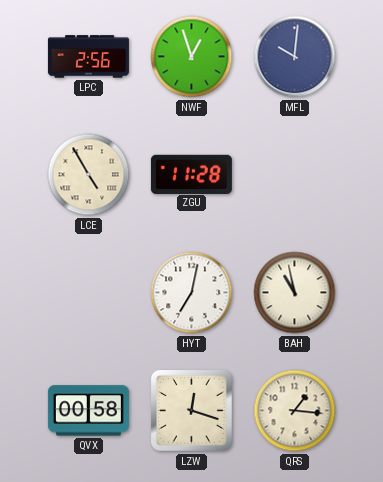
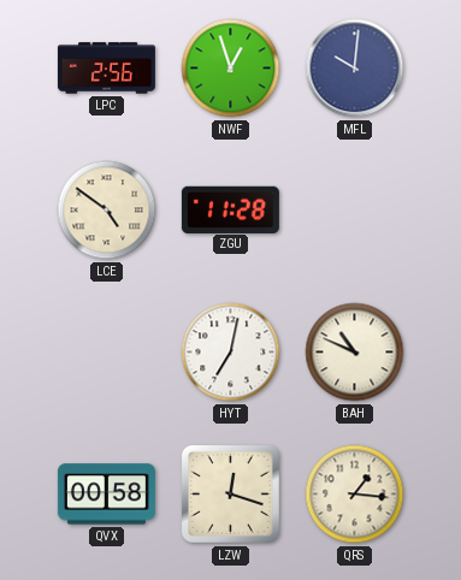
LCE: 4:55 -> 4:51 (107, 211)
BAH: 10:58 -> 10:49 (355, 353)
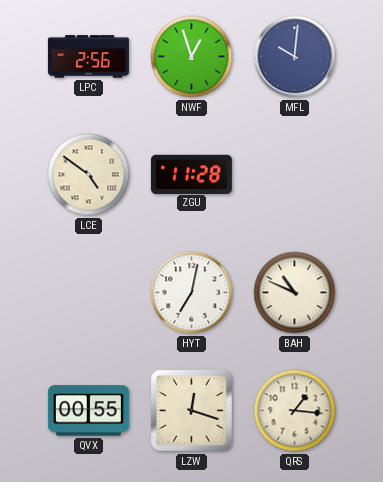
QVX: 00:58 -> 00:55 (88, 411)
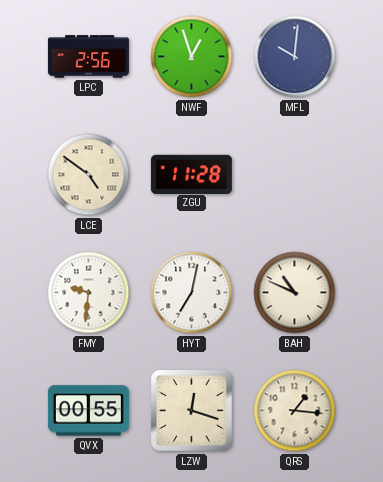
FMY: none -> 9:31 (89, 293)
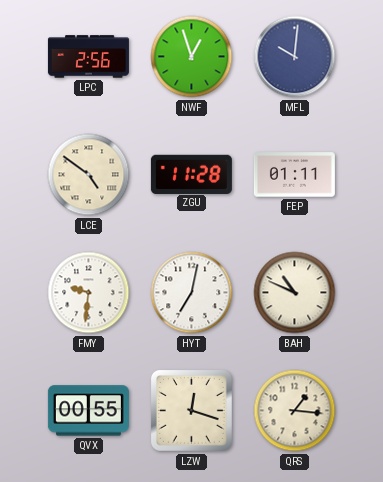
FEP: none -> 01:11 (294, 175)
